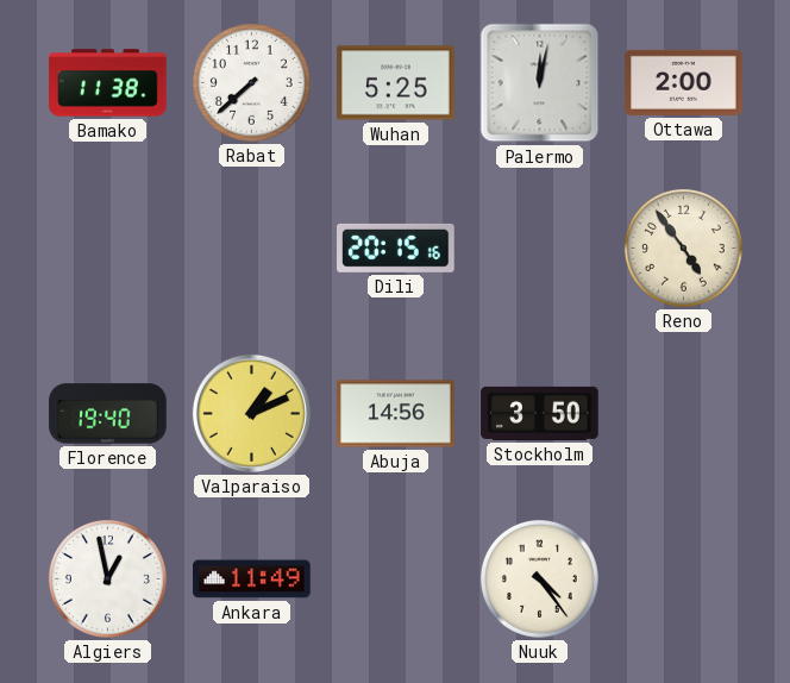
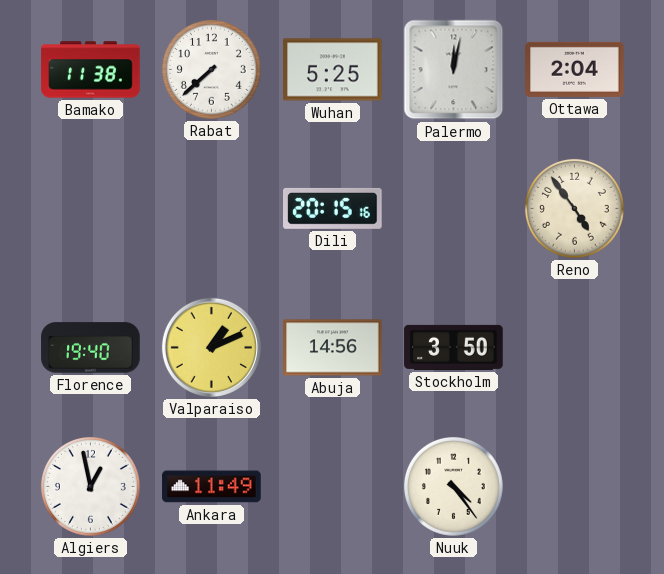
Ottawa: 2:00 -> 2:04 (575, 69)
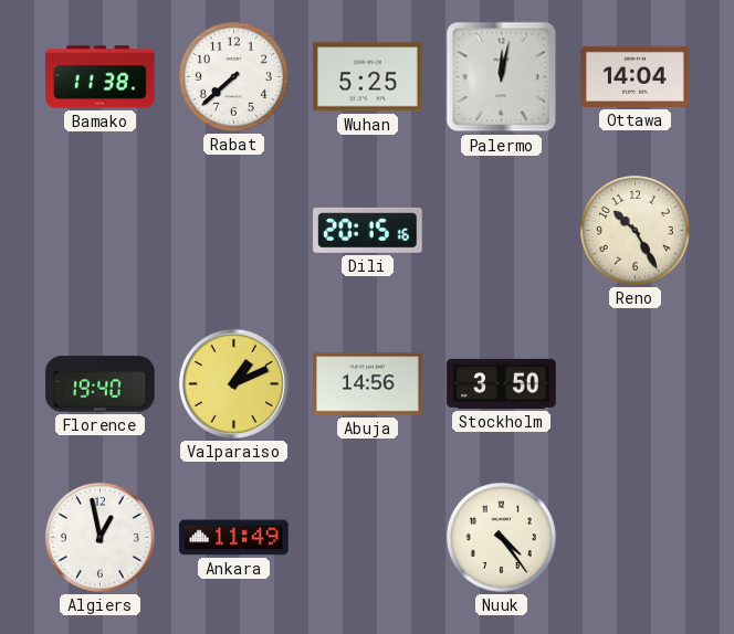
Ottawa: 2:04 -> 14:04 (636, 76)
Reno: 4:54 -> 10:25 (635, 230)
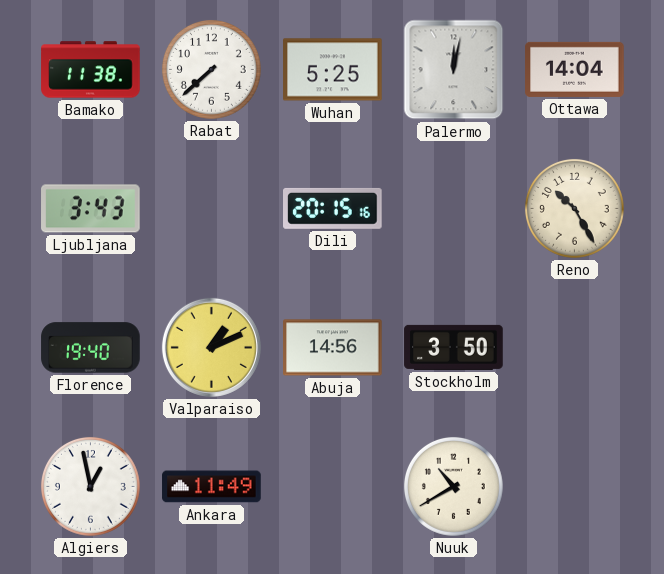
Ljubljana: none -> 3:43 (91, 209)
Nuuk: 4:24 -> 10:40 (453, 486)
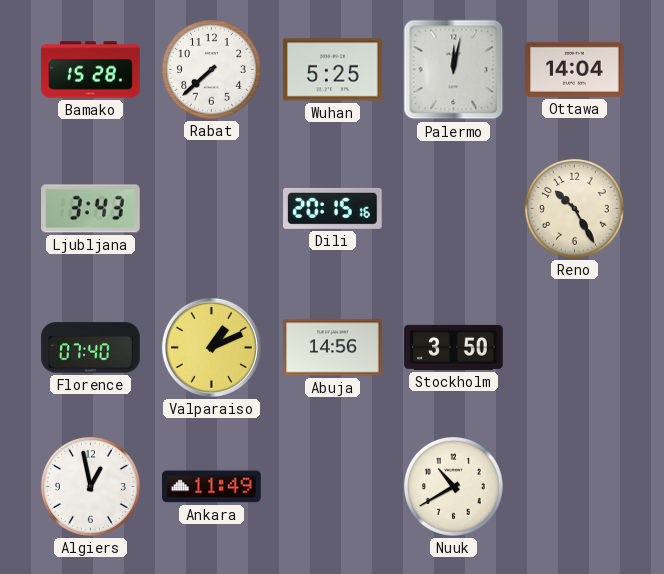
Bamako: 11:38 -> 15:28 (91, 70)
Florence: 19:40 -> 07:40 (91, 348)
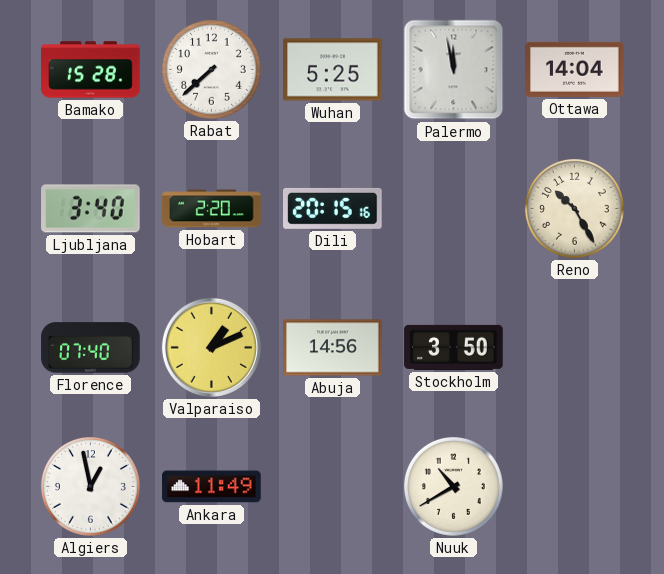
Palermo: 12:02 -> 11:58 (454, 70)
Ljubljana: 3:43 -> 3:40 (91, 209)
Hobart: none -> 2:20 (212, 209)
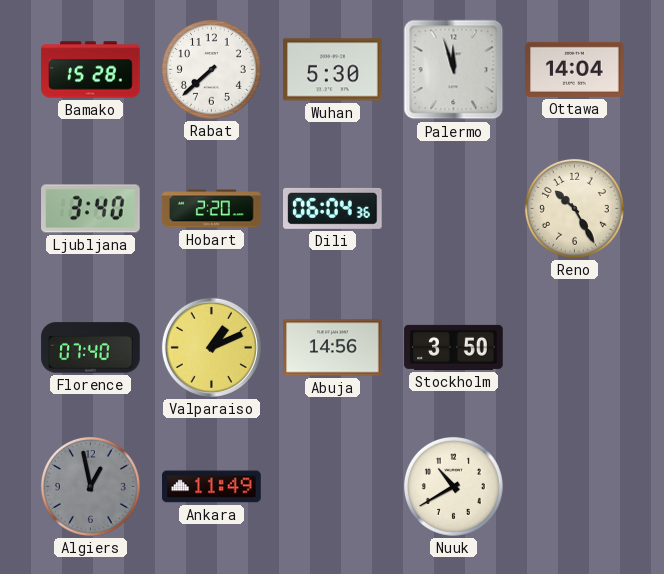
Wuhan: 5:25 -> 5:30 (333, 70)
Palermo: 11:58 -> 11:57 (454, 70)
Dili: 20:15 -> 06:04 (333, 208)
Algiers dial: white -> grey (90, 486)
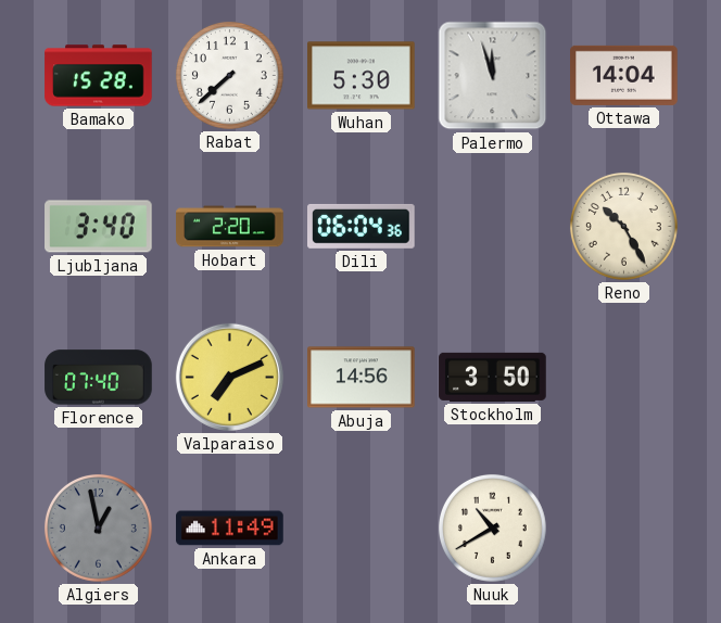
Valparaiso: 1:11 -> 7:11 (229, 377)
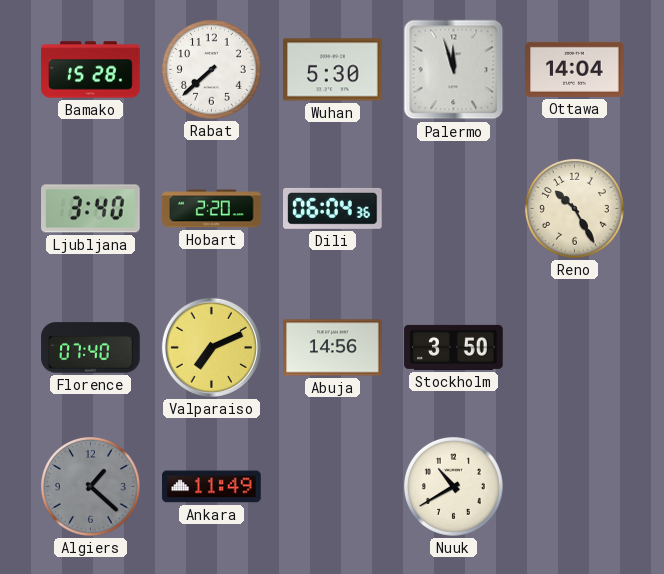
Algiers: 12:58 -> 1:22 (90, 486)
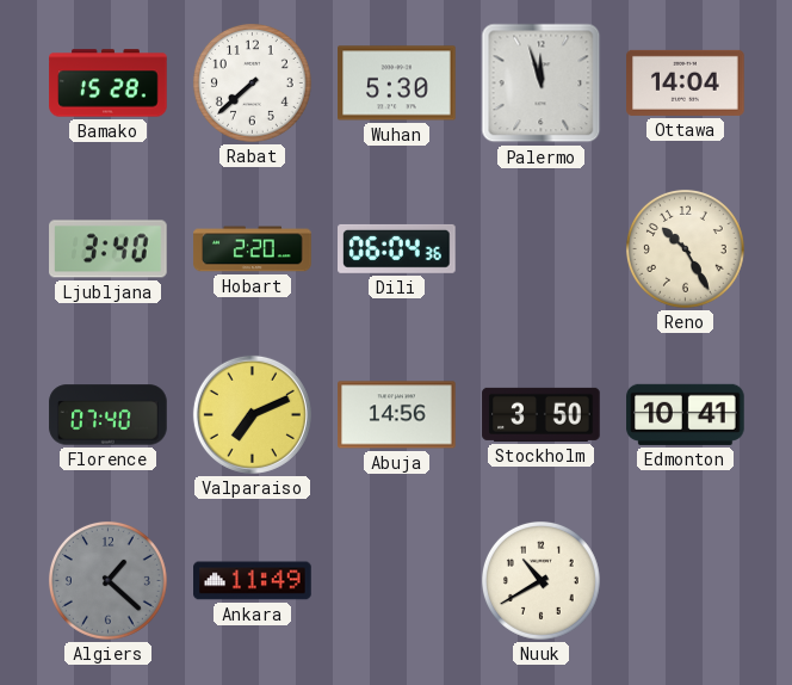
Edmonton: none -> 10:41 (686, 414)
